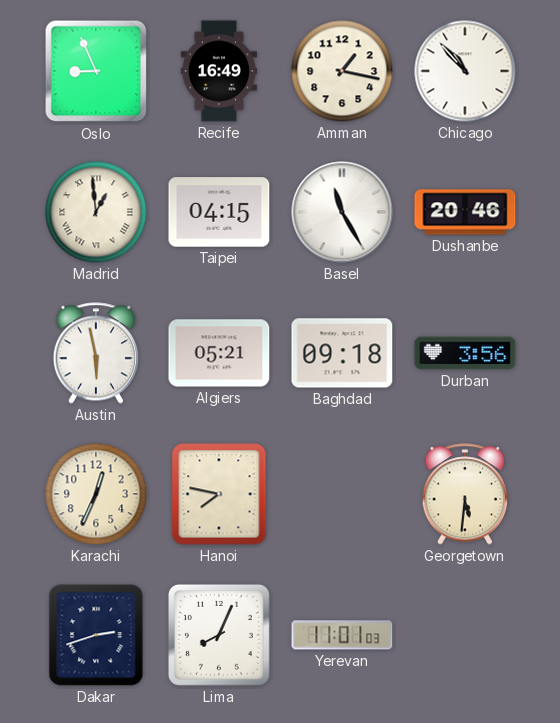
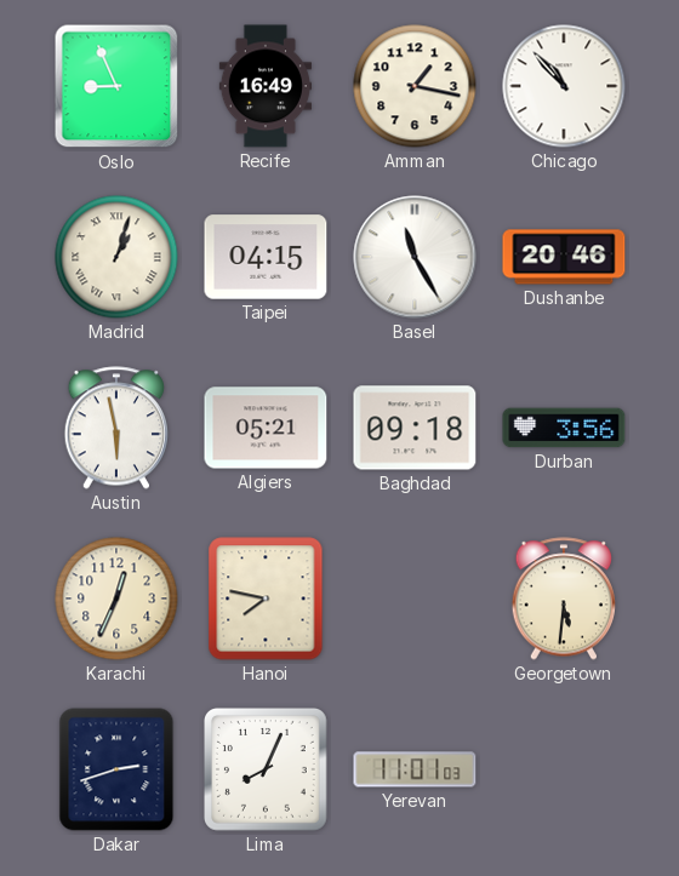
Madrid: 12:59 -> 1:03 (116, 257)
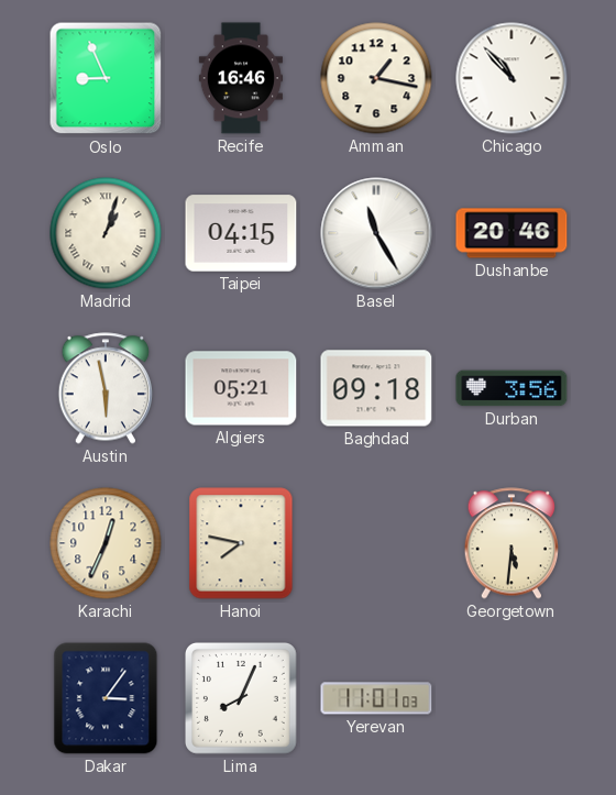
Recife: 16:49 -> 16:46 (241, 78)
Dakar: 2:42 -> 3:06 (106, 698)
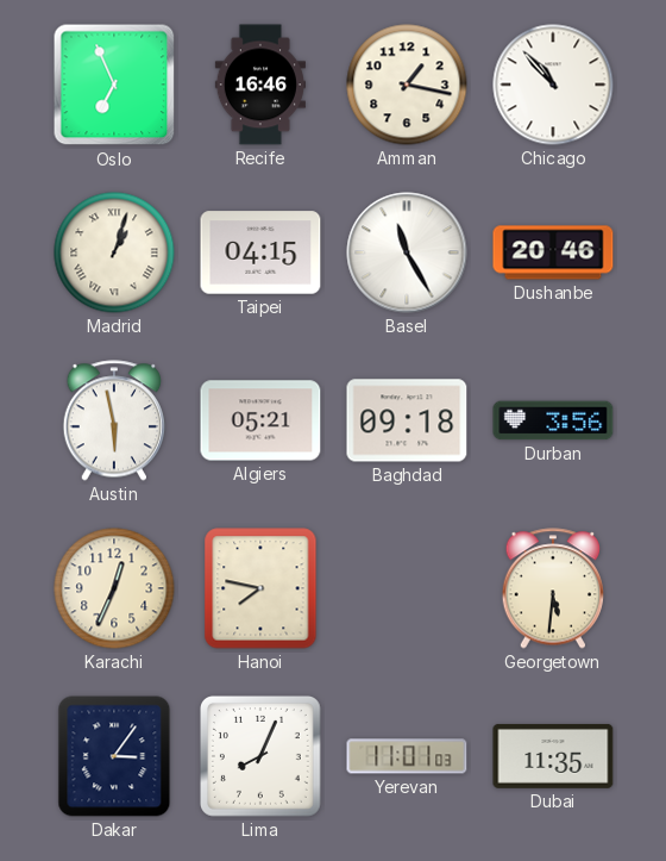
Oslo: 8:56 -> 6:56 (114, 85)
Dubai: none -> 11:35 (553, 756)
